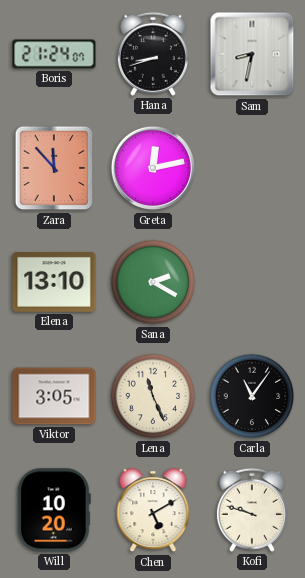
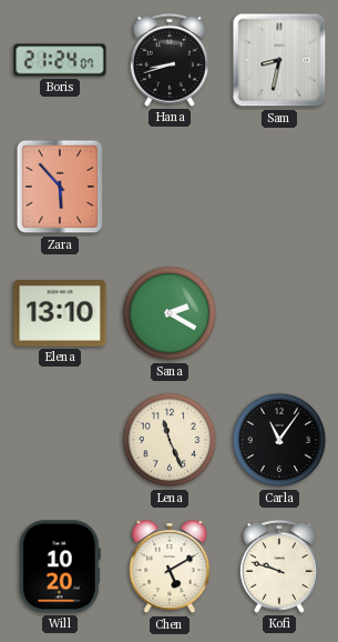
Zara: 11:53 -> 5:53 (60, 187)
Greta: 12:13 -> none (153, 168)
Viktor: 3:05 -> none (54, 396)
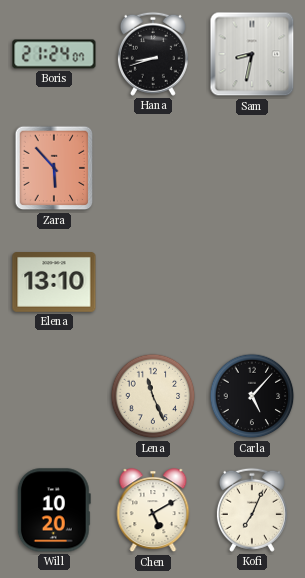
Sana: 2:20 -> none (170, 313)
Carla: 11:06 -> 5:07 (252, 396)
Kofi: 9:48 -> 7:04 (252, 510)
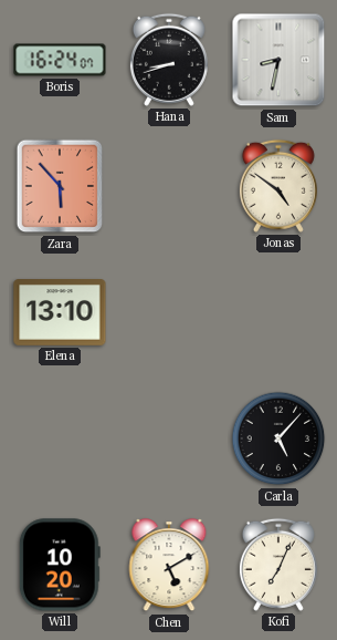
Boris: 21:24 -> 16:24 (60, 60)
Jonas: none -> 4:51 (278, 186)
Lena: 11:26 -> none (153, 396)
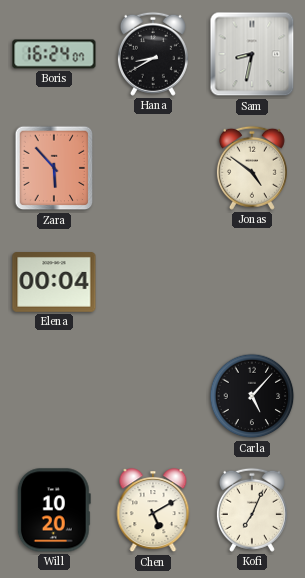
Hana: 8:42 -> 8:40 (153, 54)
Elena: 13:10 -> 00:04 (54, 283)
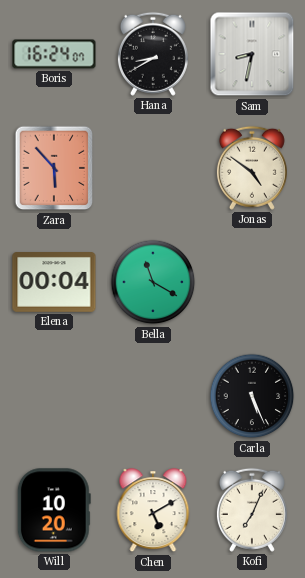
Bella: none -> 11:20 (153, 282)
Carla: 5:07 -> 5:26 (252, 396)
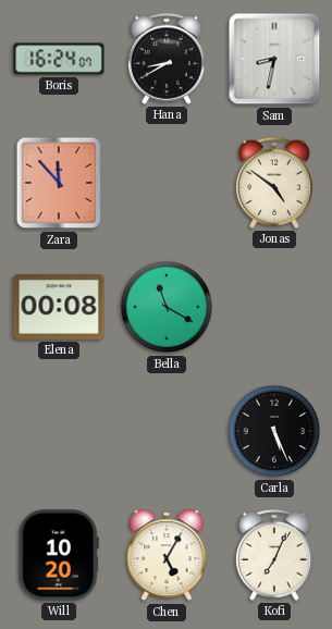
Zara: 5:53 -> 11:53 (59, 183)
Elena: 00:04 -> 00:08 (59, 308)
Chen: 5:10 -> 5:05 (167, 556)
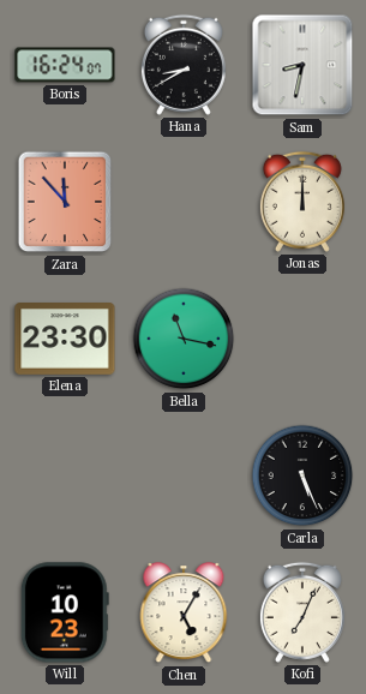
Jonas: 4:51 -> 12:00 (302, 202)
Elena: 00:08 -> 23:30 (65, 340)
Bella: 11:20 -> 11:17 (184, 339)
Will: 10:20 -> 10:23 (65, 612)
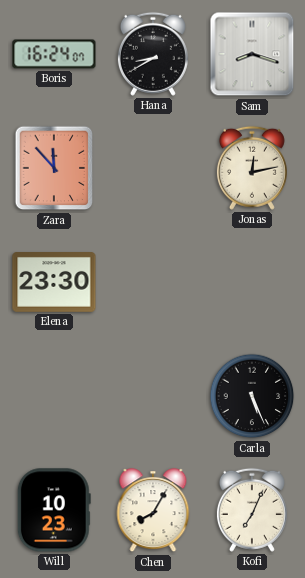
Sam: 8:32 -> 8:18 (252, 54)
Jonas: 12:00 -> 12:13 (252, 168)
Bella: 11:17 -> none (184, 339)
Chen: 5:05 -> 8:05 (153, 511)
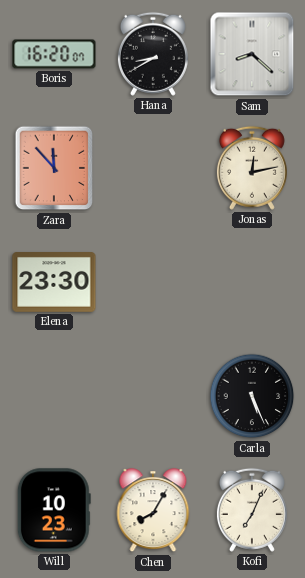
Boris: 16:24 -> 16:20 (54, 54)
Sam: 8:18 -> 8:22 (252, 54)
